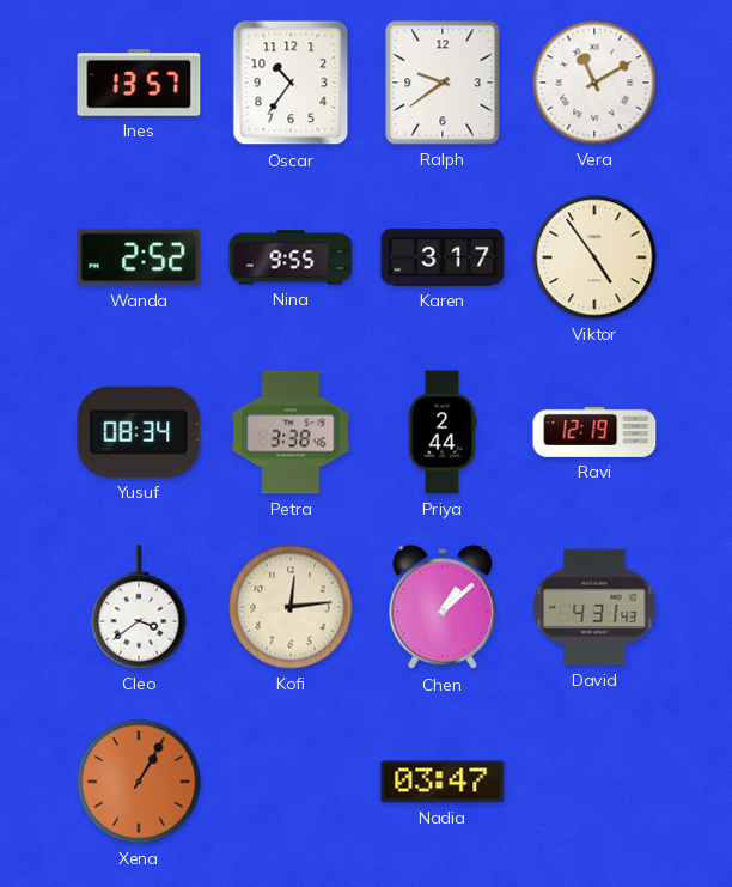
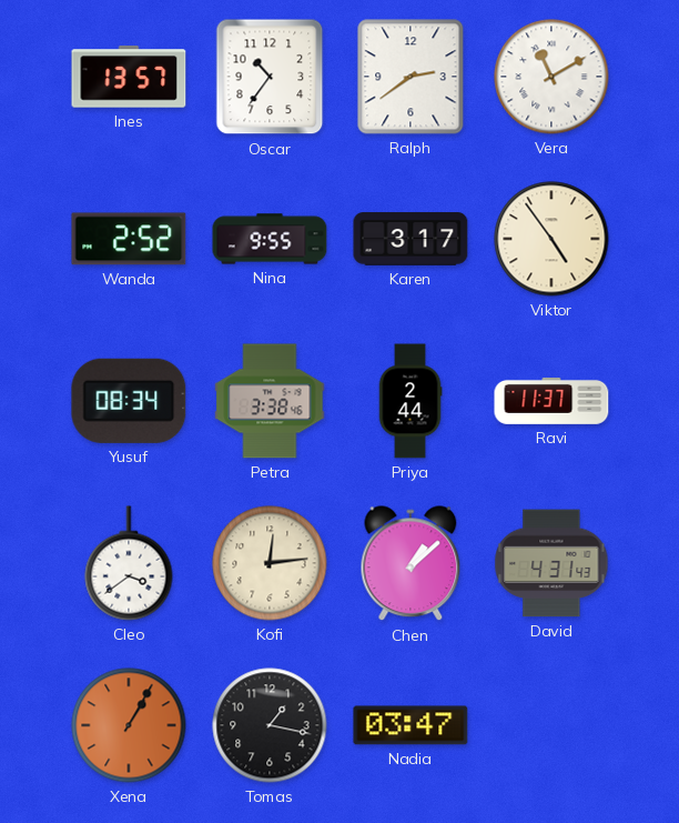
Ralph: 9:39 -> 2:39 (411, 77)
Ravi: 12:19 -> 11:37 (551, 401)
Tomas: none -> 1:17 (270, 725)
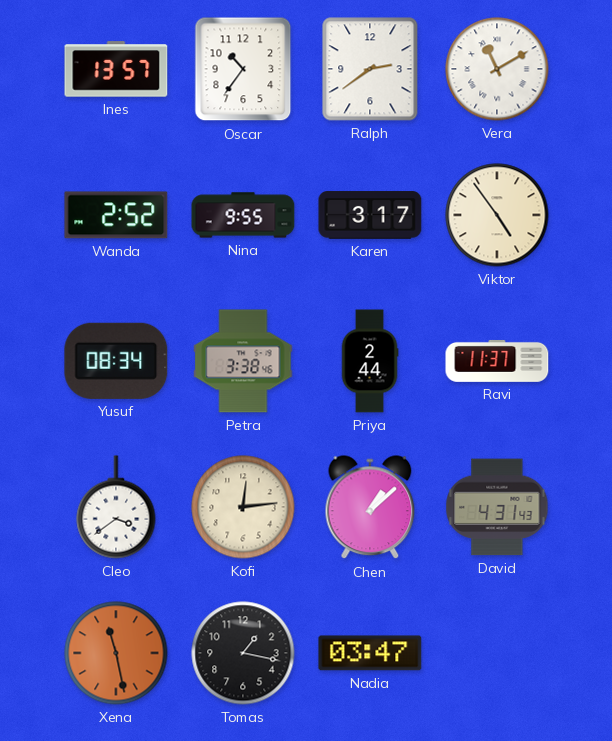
Xena: 1:05 -> 11:28 (116, 653)
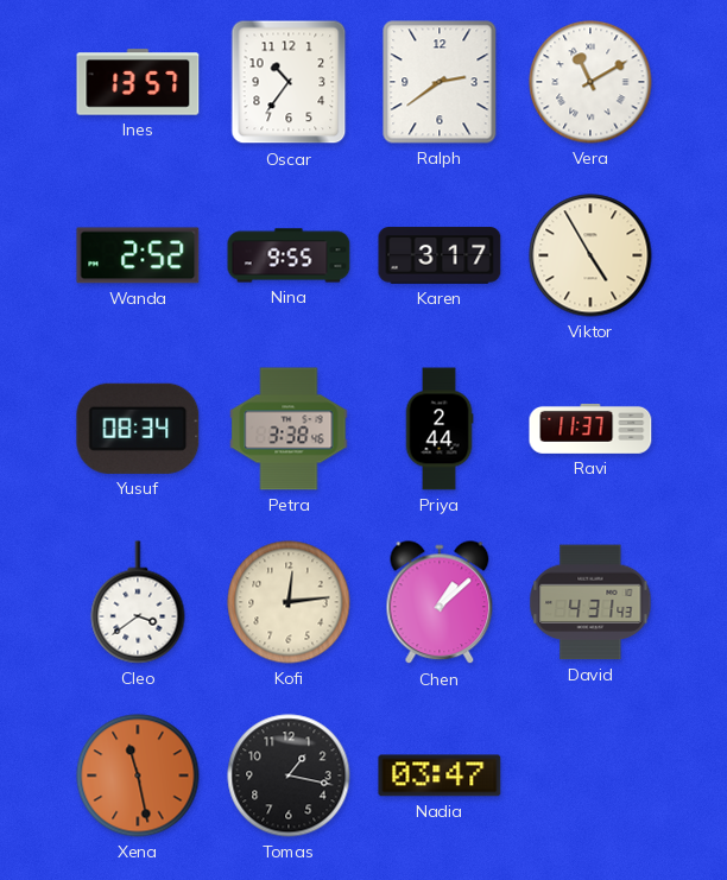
Viktor: 4:54 -> 4:55 (590, 255)
